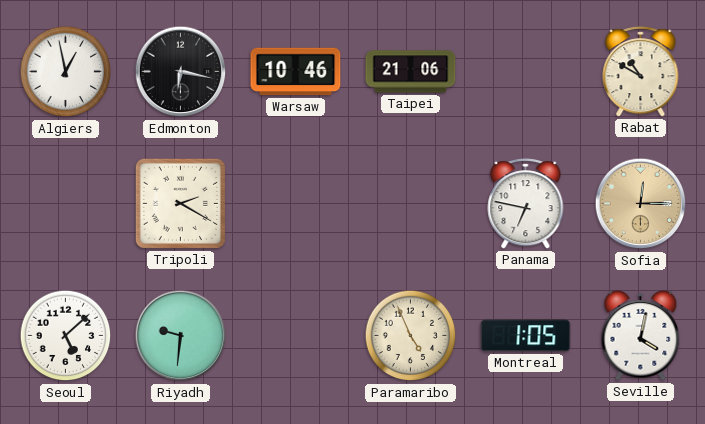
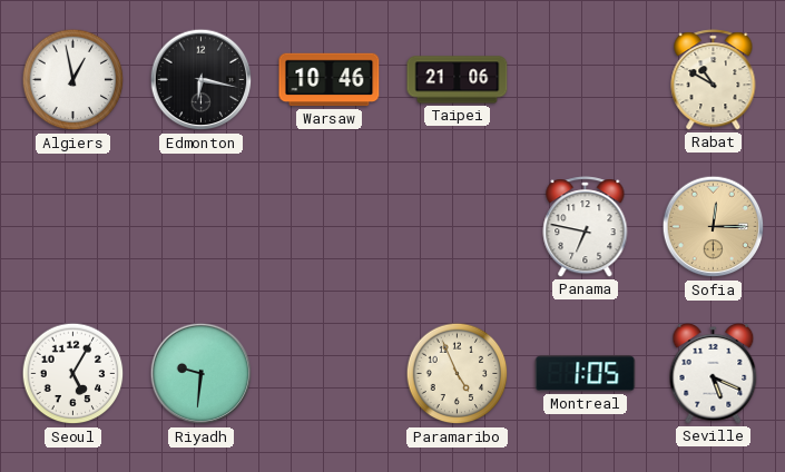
Tripoli: 2:20 -> none (180, 203)
Seoul: 5:08 -> 5:05 (73, 374)
Seville: 4:02 -> 5:19 (714, 374)
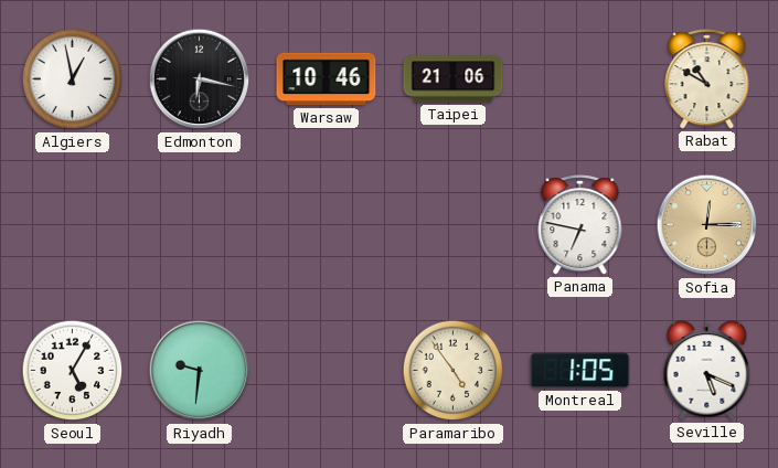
Paramaribo: 4:56 -> 4:54 (454, 371)
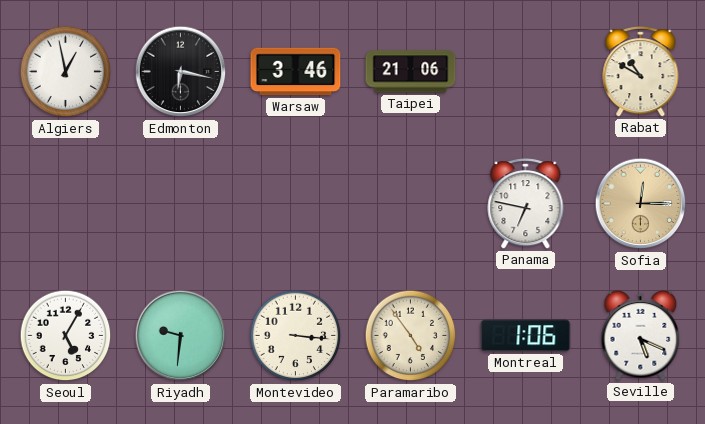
Warsaw: 10:46 -> 3:46 (296, 72)
Montevideo: none -> 3:16 (296, 336)
Montreal: 1:05 -> 1:06 (526, 336)
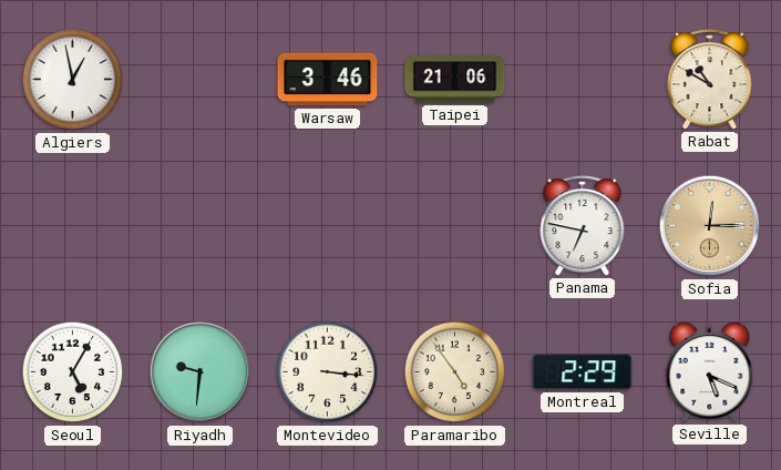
Edmonton: 6:17 -> none (181, 72)
Montreal: 1:06 -> 2:29 (583, 372)
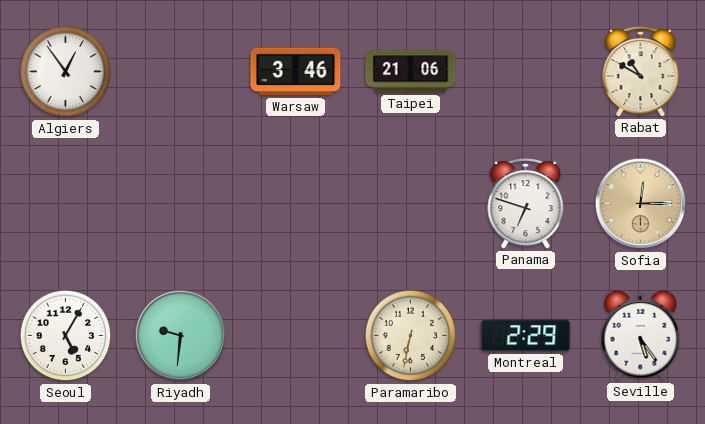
Algiers: 12:58 -> 12:54 (66, 72)
Panama: 6:47 -> 6:48 (526, 204)
Montevideo: 3:16 -> none (328, 372)
Paramaribo: 4:54 -> 6:32 (411, 336)
Seville: 5:19 -> 5:24 (641, 336)
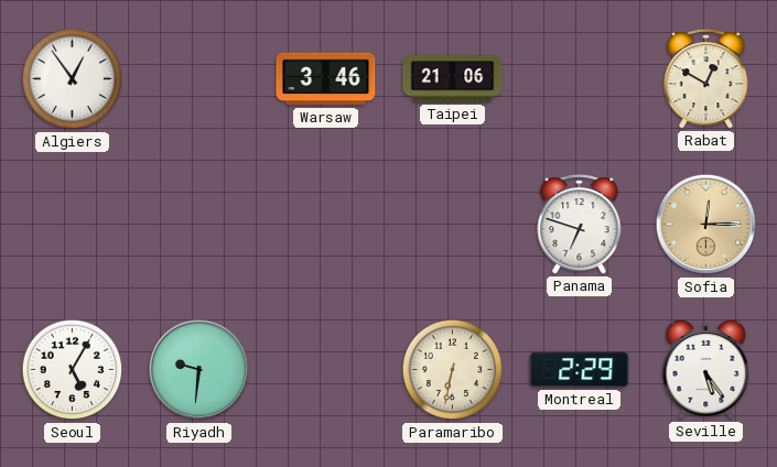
Rabat: 10:50 -> 12:50 (706, 79)
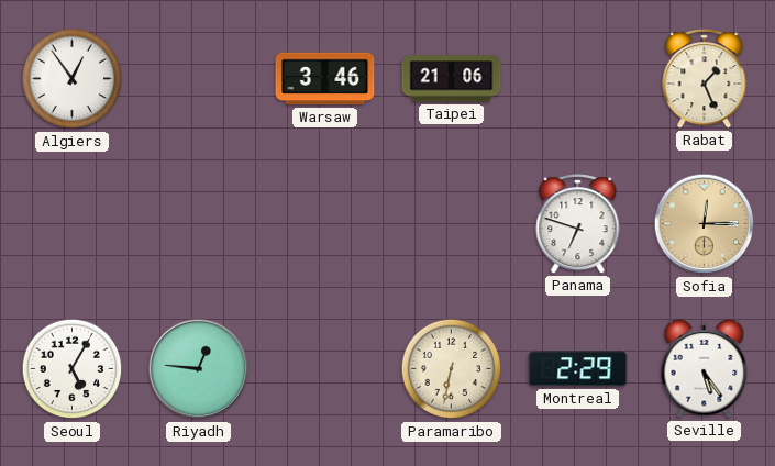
Rabat: 12:50 -> 1:26 (705, 79)
Riyadh: 9:31 -> 12:46 (199, 369)
